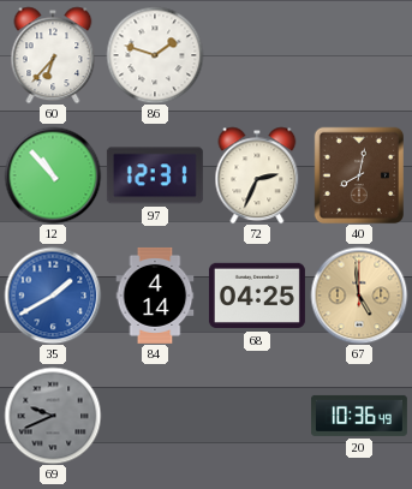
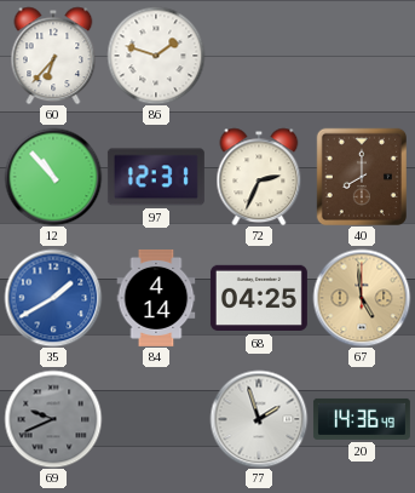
40: 8:02 -> 8:00 (361, 177)
77: none -> 1:57 (259, 419)
20: 10:36 -> 14:36 (362, 419)
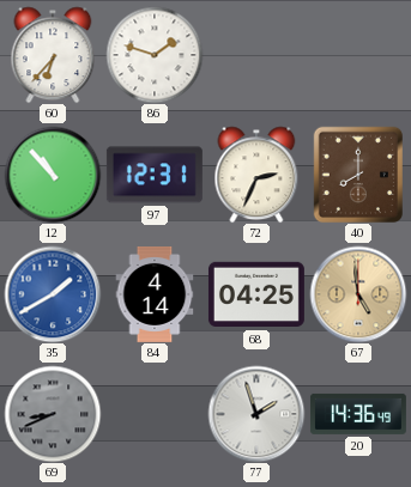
69: 9:41 -> 8:41 (53, 414)
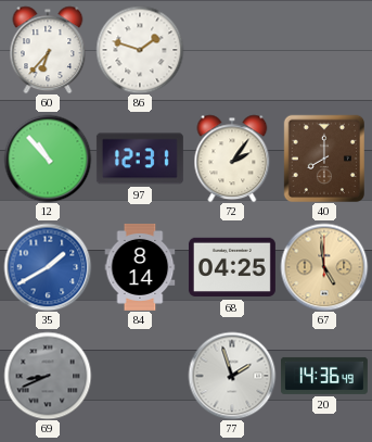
72: 2:34 -> 2:06 (232, 159)
84: 4:14 -> 8:14 (140, 267)
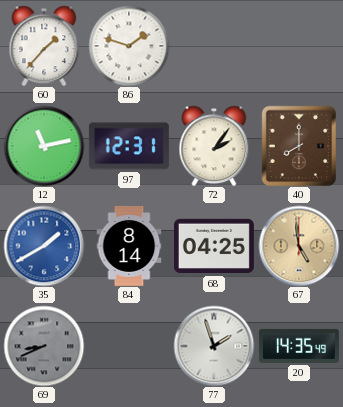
60: 6:37 -> 1:37 (44, 46)
12: 10:53 -> 11:13 (44, 146)
20: 14:36 -> 14:35 (299, 346)
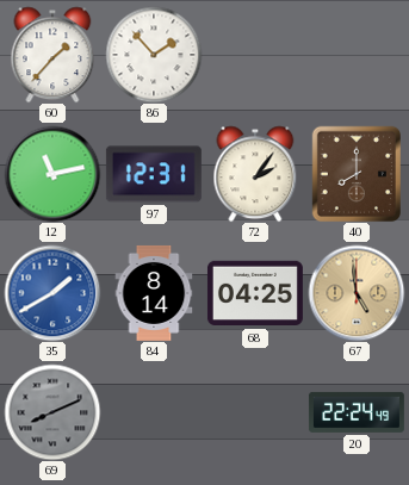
86: 1:48 -> 1:53 (154, 55)
69: 8:41 -> 8:11 (52, 412)
77: 1:57 -> none (214, 346)
20: 14:35 -> 22:24 (357, 412)
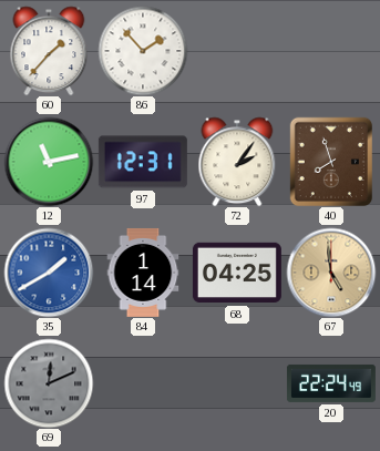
40: 8:00 -> 7:57 (330, 162)
84: 8:14 -> 1:14 (143, 273)
69: 8:11 -> 12:11 (49, 383)
